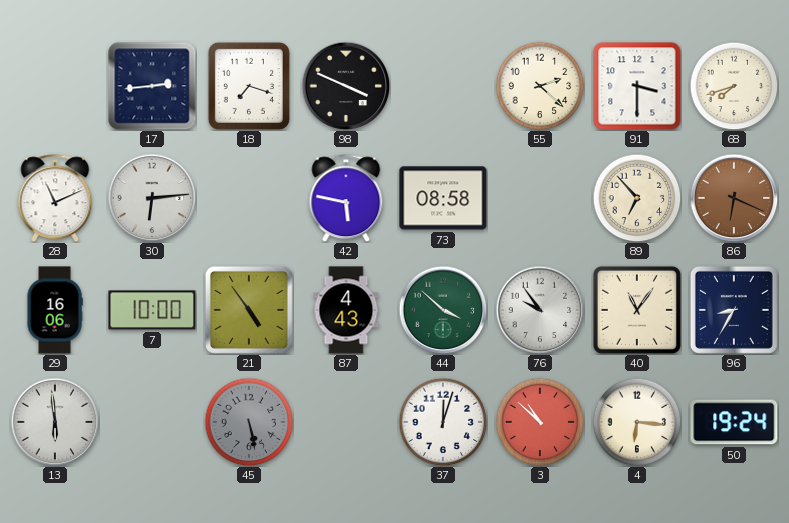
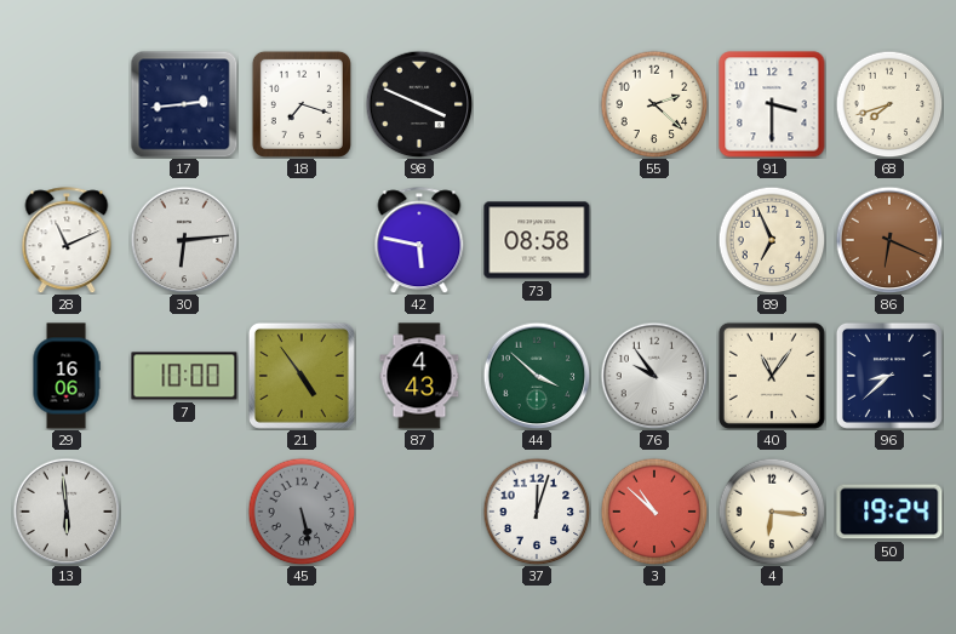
89: 6:53 -> 6:56 (772, 240)
96: 8:35 -> 8:38 (889, 376)
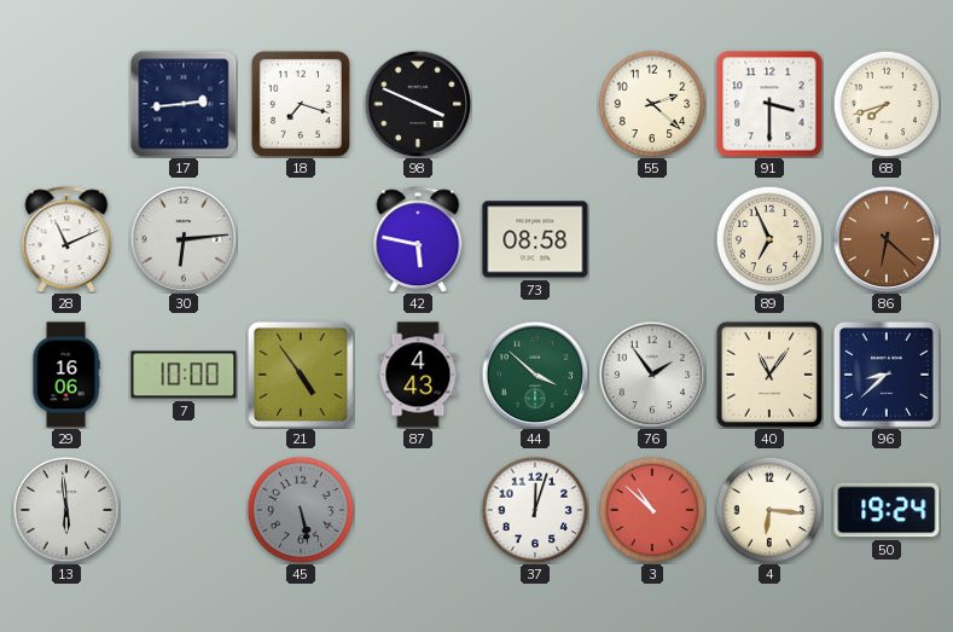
86: 6:19 -> 6:22 (887, 239)
76: 9:54 -> 1:54 (652, 375)
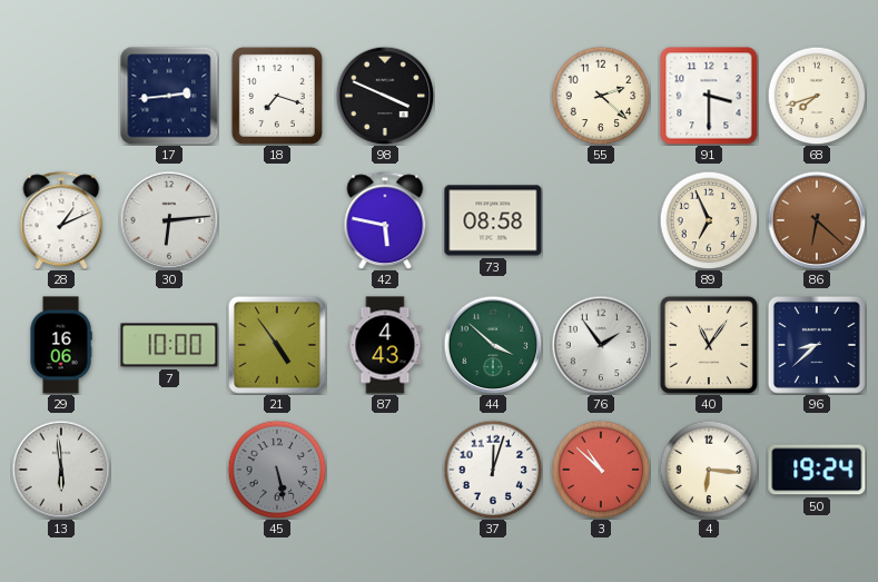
28: 11:11 -> 1:11 (61, 220)
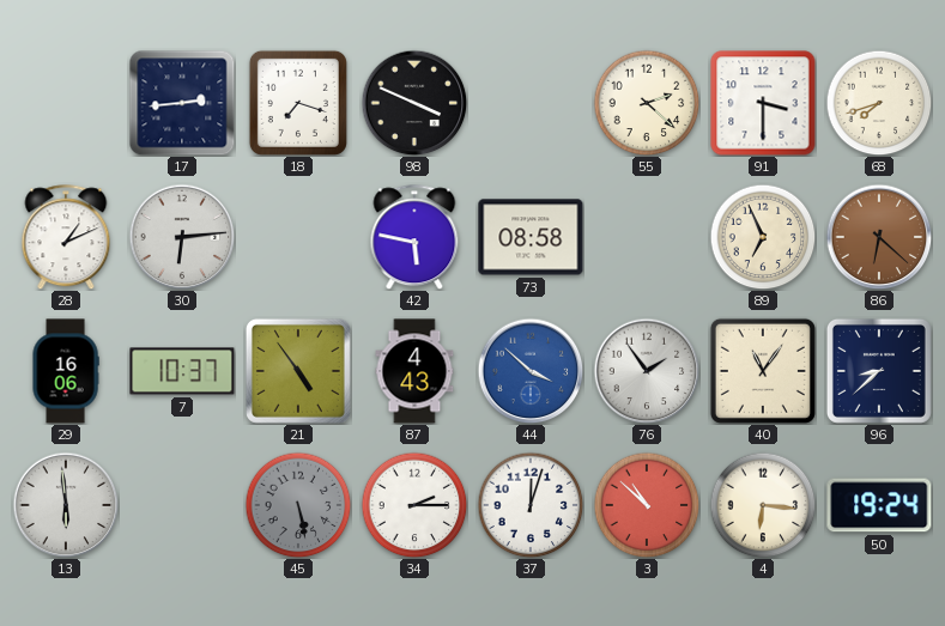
7: 10:00 -> 10:37 (182, 371)
44 dial: green -> blue (531, 371)
34: none -> 2:15 (414, 505)
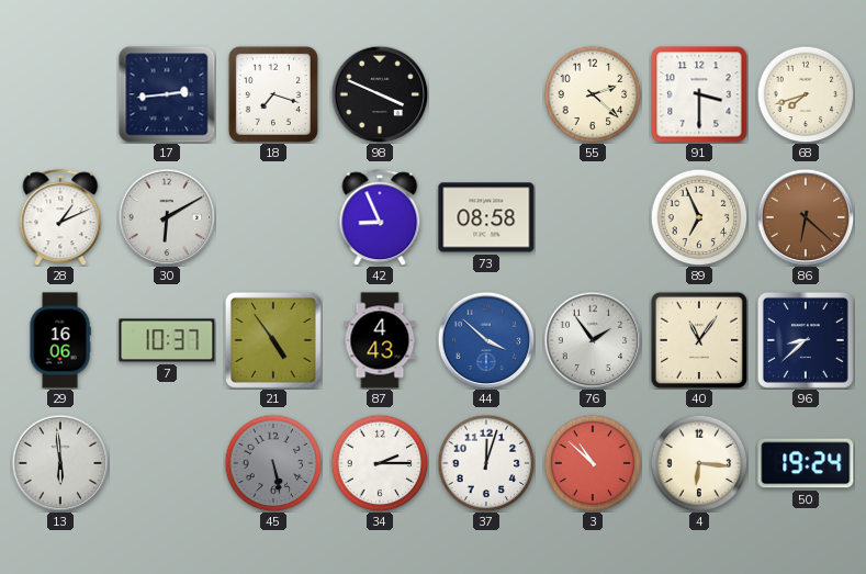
30: 6:14 -> 6:10 (167, 217)
42: 5:47 -> 8:56 (380, 217)
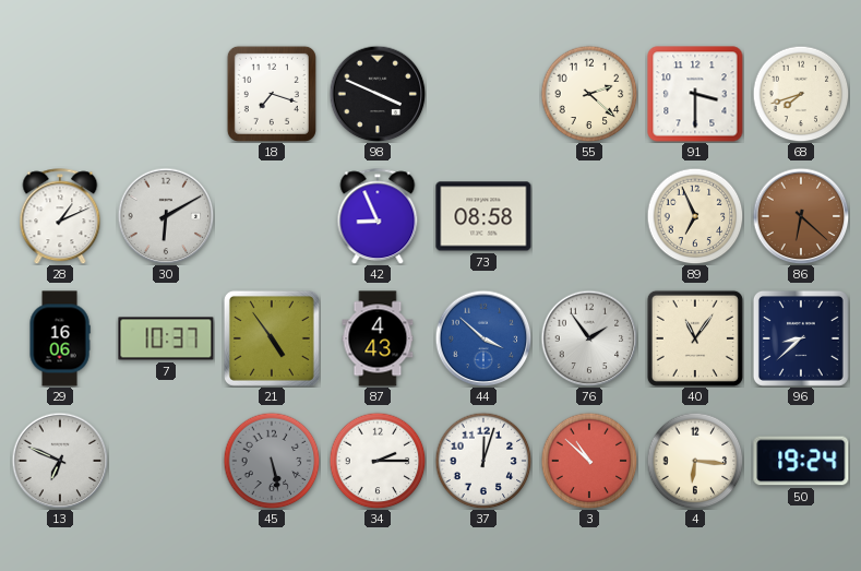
17: 2:44 -> none (167, 94)
13: 5:59 -> 6:49 (60, 461)
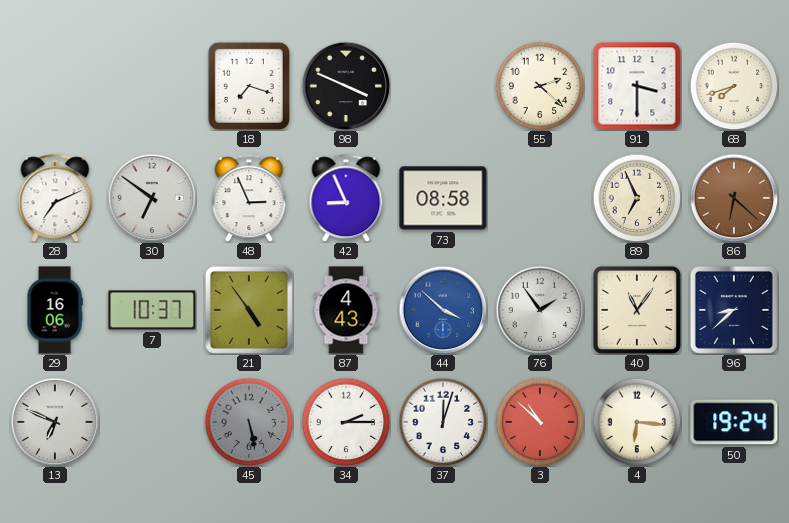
28: 1:11 -> 7:11 (55, 198)
30: 6:10 -> 6:51 (152, 198)
48: none -> 2:56 (249, 198)
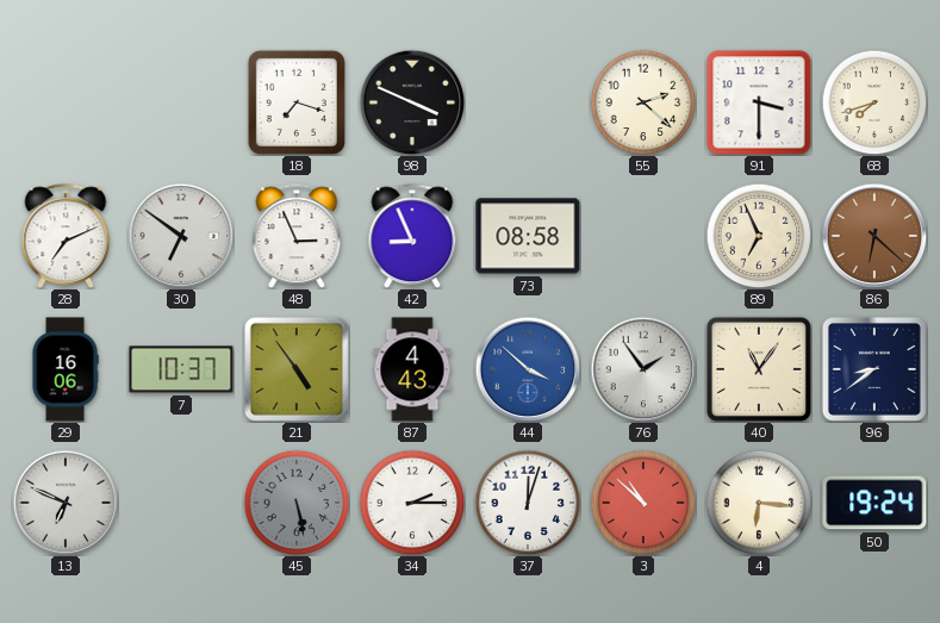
96: 8:38 -> 8:39 (874, 369)
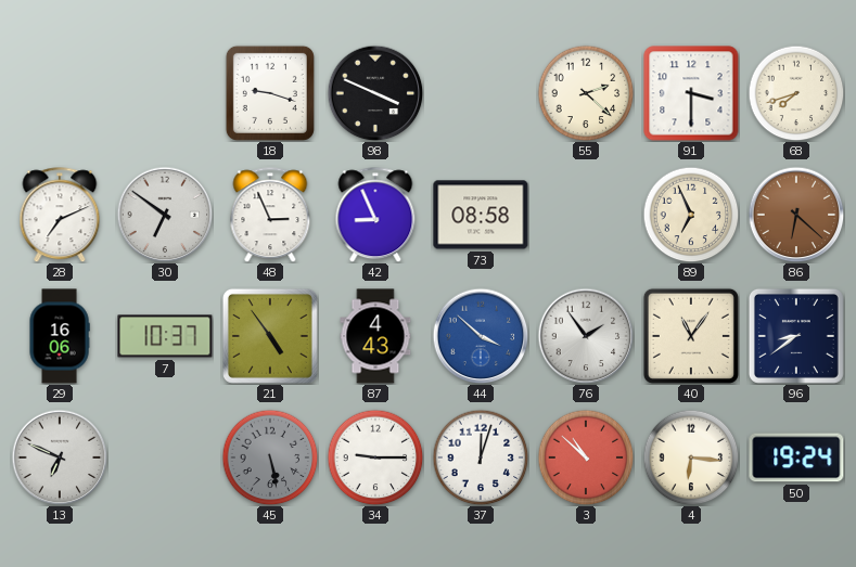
18: 7:18 -> 9:18 (270, 93)
34: 2:15 -> 9:15 (375, 458)
